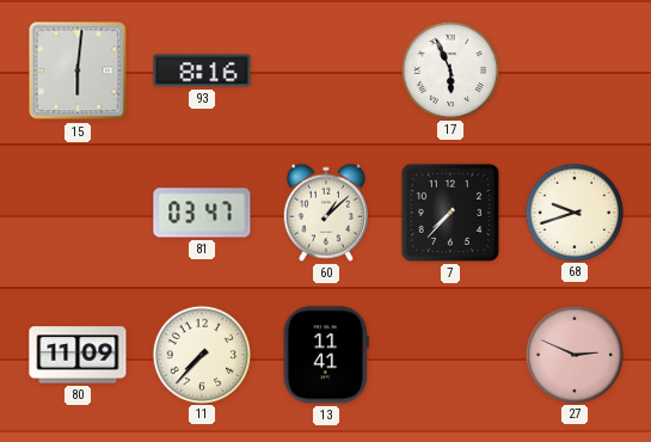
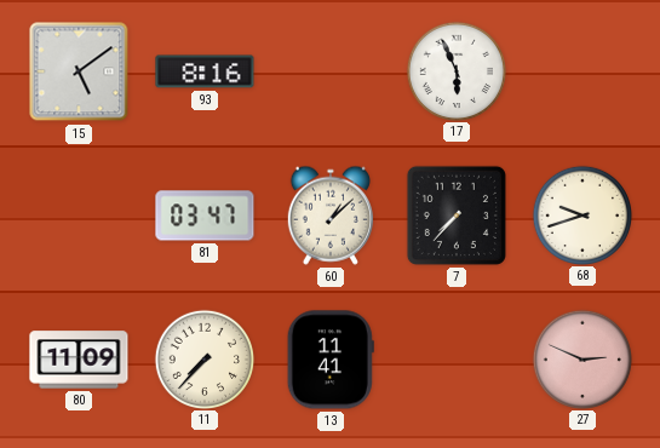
15: 6:01 -> 5:09 (79, 71)
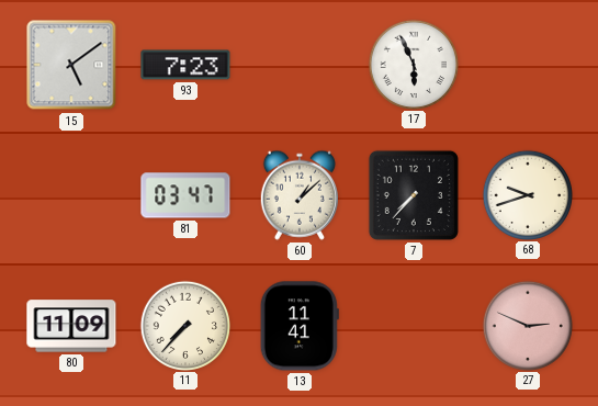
93: 8:16 -> 7:23 (185, 65)
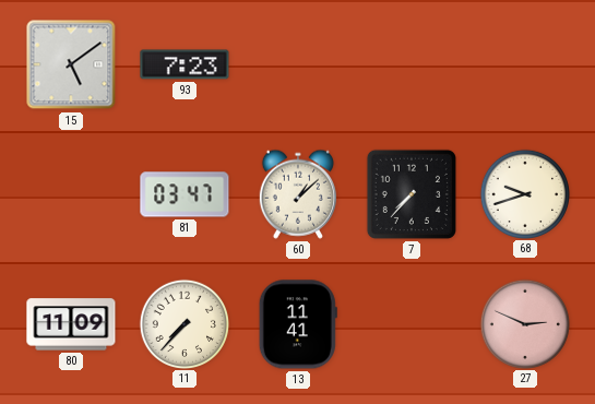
17: 5:56 -> none (413, 64)
